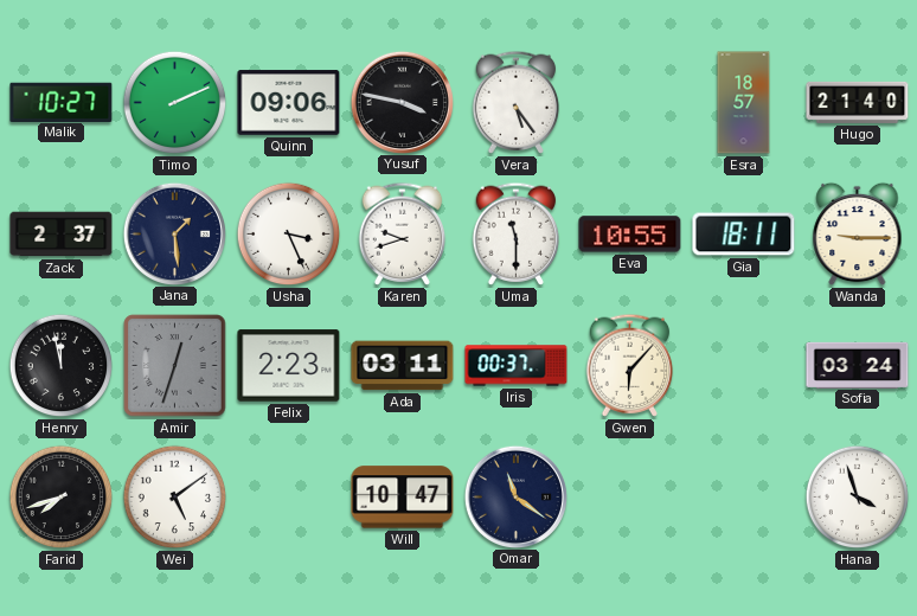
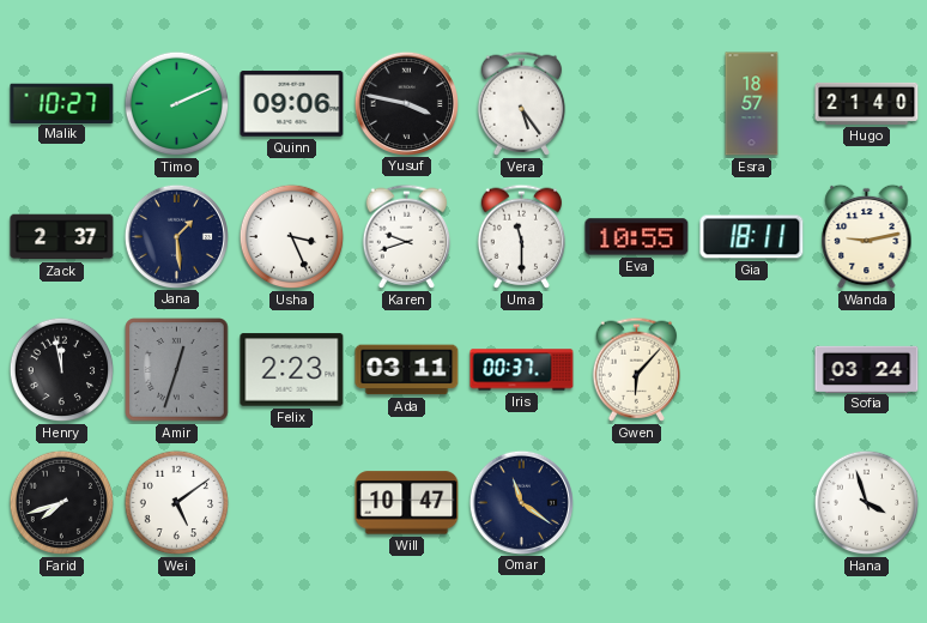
Wanda: 9:15 -> 9:13 (867, 237)
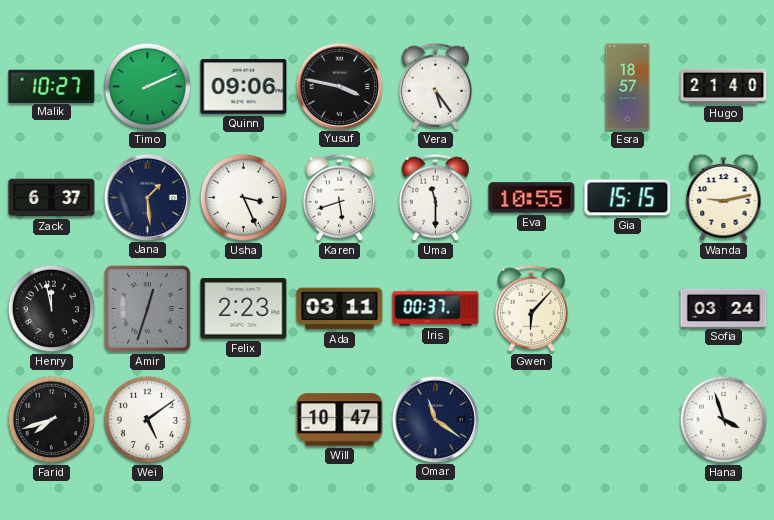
Zack: 2:37 -> 6:37 (52, 198)
Karen: 9:42 -> 5:42 (340, 197)
Gia: 18:11 -> 15:15 (628, 198)
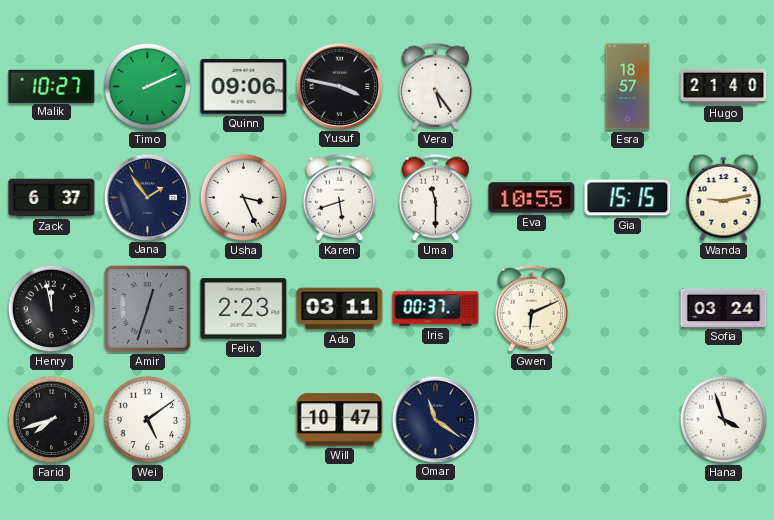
Jana: 1:29 -> 1:54 (147, 197)
Gwen: 6:07 -> 6:11 (532, 308)
